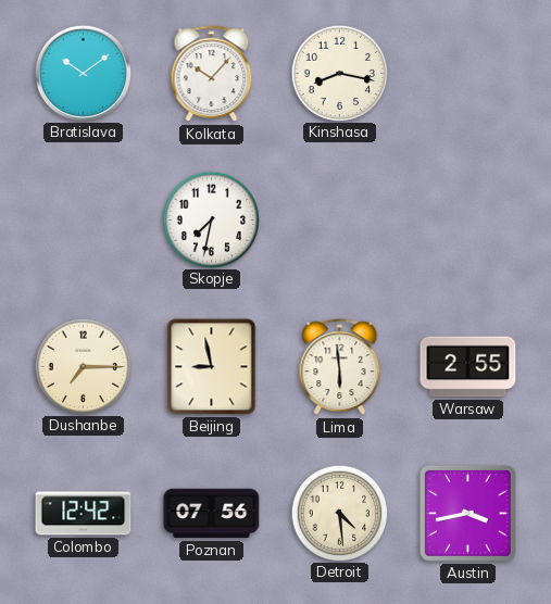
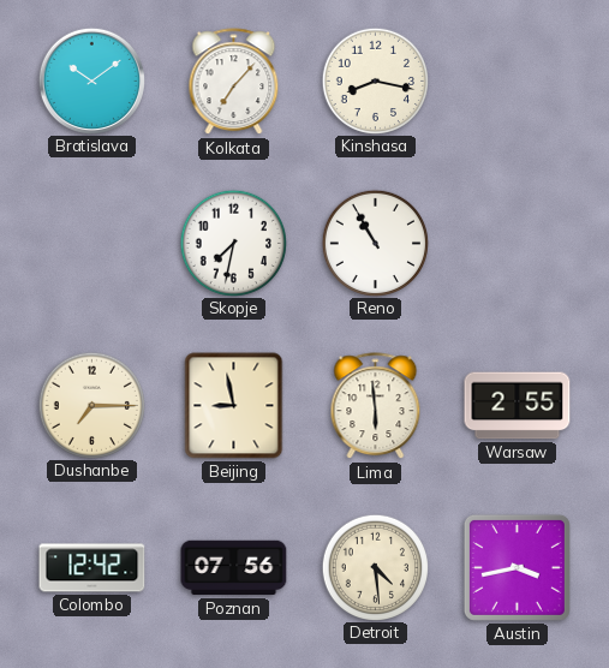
Kolkata: 10:07 -> 7:07 (234, 82)
Reno: none -> 10:55 (375, 243)
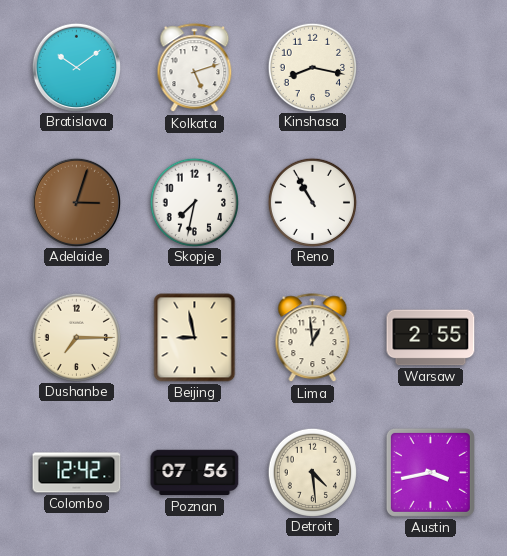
Kolkata: 7:07 -> 5:12 (195, 68)
Adelaide: none -> 3:03 (76, 202)
Lima: 5:59 -> 12:59 (313, 338)
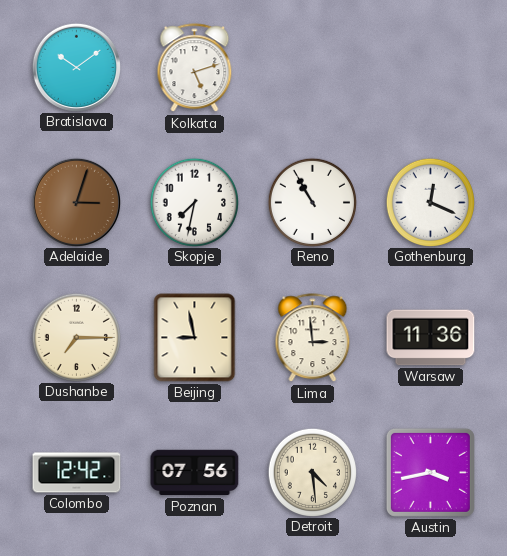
Kinshasa: 8:17 -> none (312, 67)
Gothenburg: none -> 12:19 (430, 202)
Lima: 12:59 -> 2:59 (313, 338)
Warsaw: 2:55 -> 11:36 (431, 338)
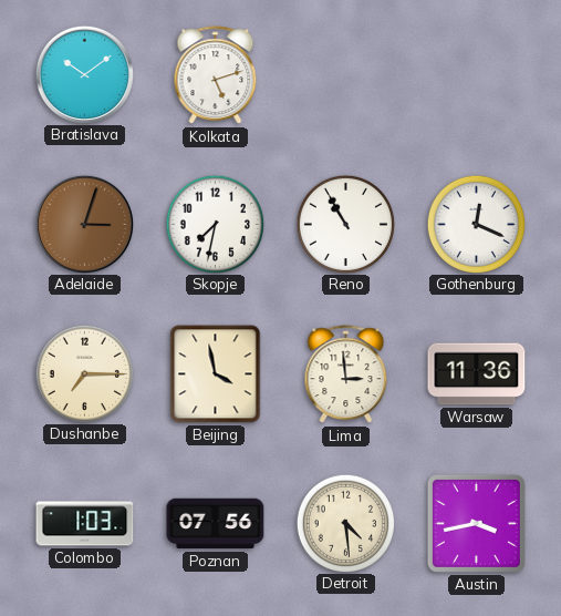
Beijing: 8:58 -> 3:58 (216, 374)
Colombo: 12:42 -> 1:03 (85, 524)
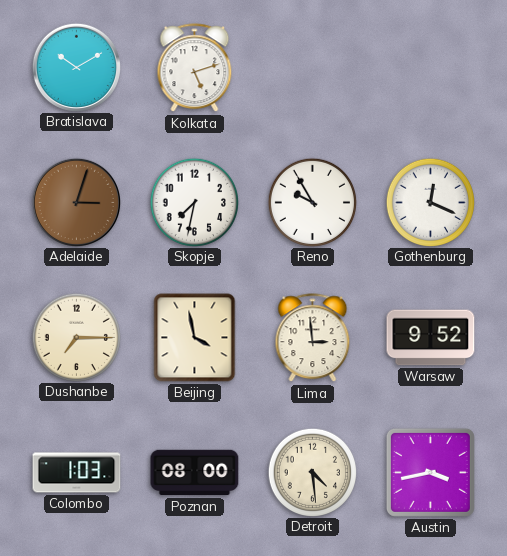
Bratislava: 10:09 -> 10:10 (76, 67)
Reno: 10:55 -> 9:55 (312, 202)
Warsaw: 11:36 -> 9:52 (431, 338)
Poznan: 07:56 -> 08:00 (195, 473)
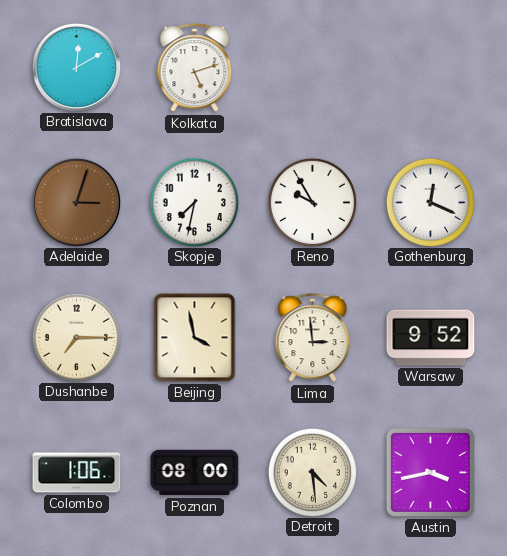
Bratislava: 10:10 -> 12:10 (76, 67)
Colombo: 1:03 -> 1:06 (77, 473)
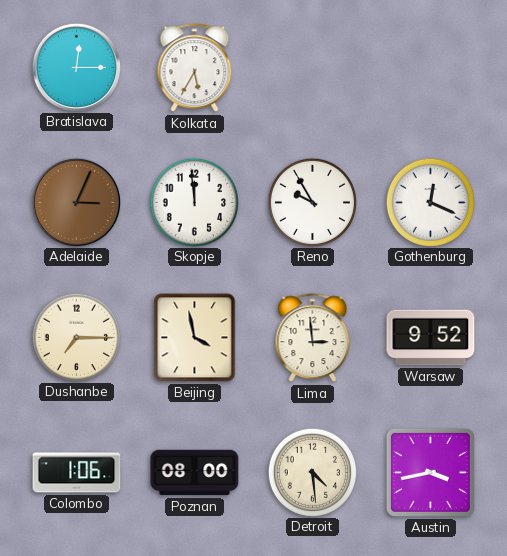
Bratislava: 12:10 -> 12:15 (76, 67)
Kolkata: 5:12 -> 5:35 (195, 68)
Adelaide: 3:03 -> 3:04 (76, 202)
Skopje: 7:32 -> 11:59 (194, 202)
